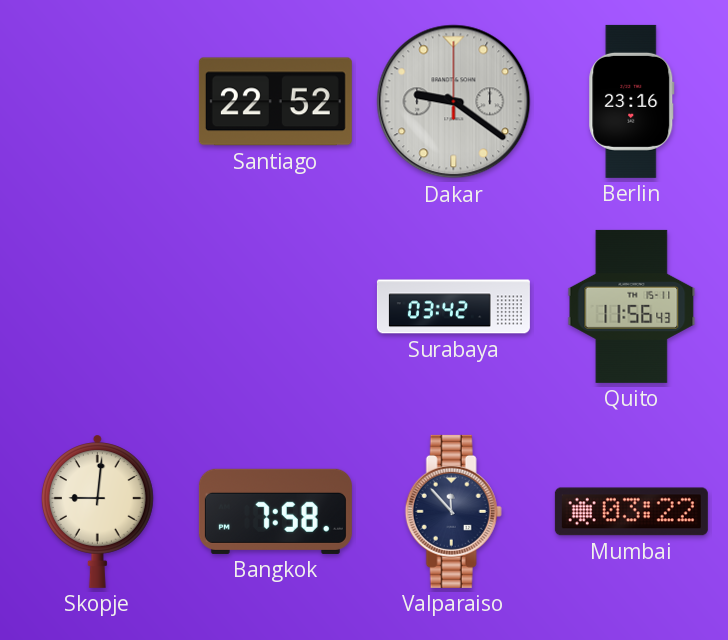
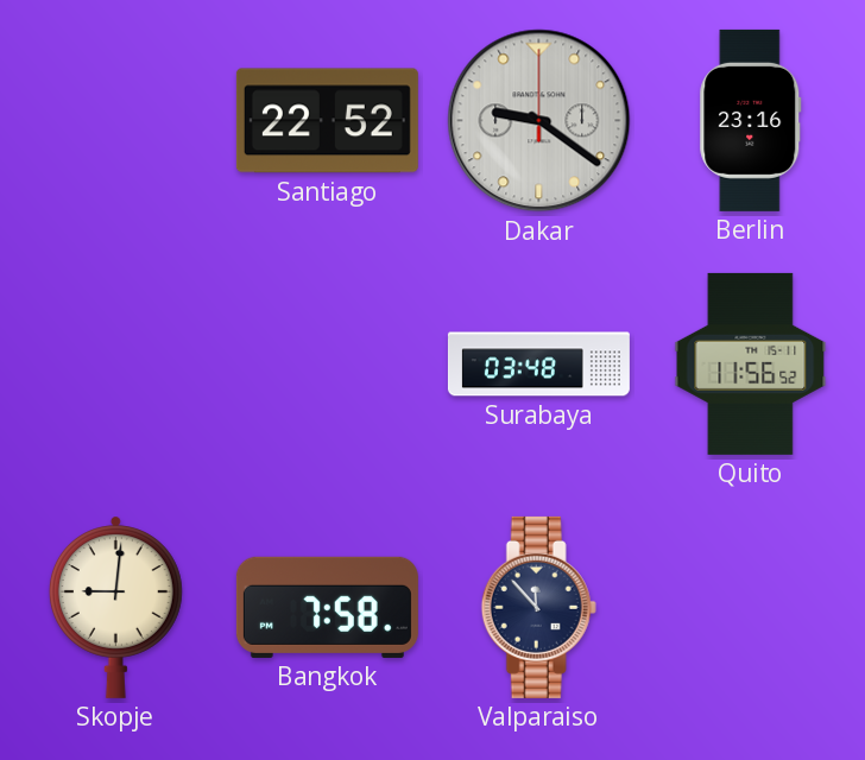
Surabaya: 03:42 -> 03:48 (538, 365)
Quito: 11:56:43 -> 11:56:52 (751, 363)
Mumbai: 03:22 -> none (631, 512)
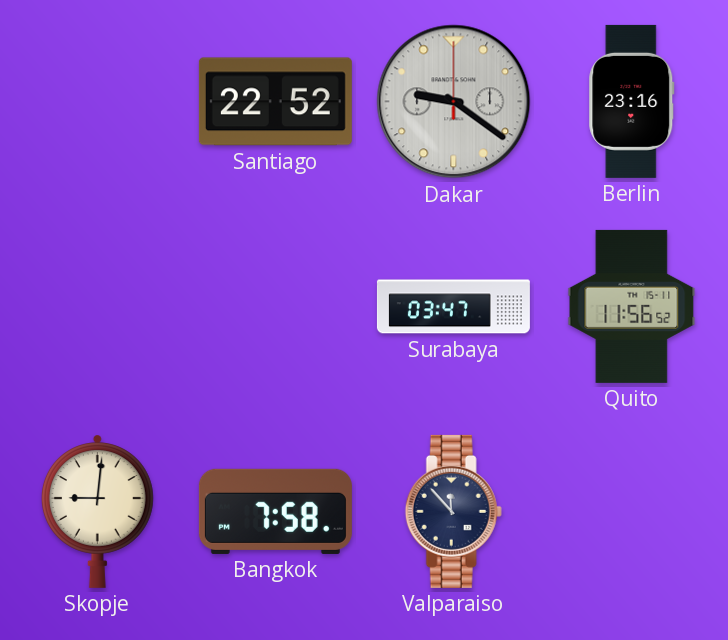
Surabaya: 03:48 -> 03:47 (453, 307)
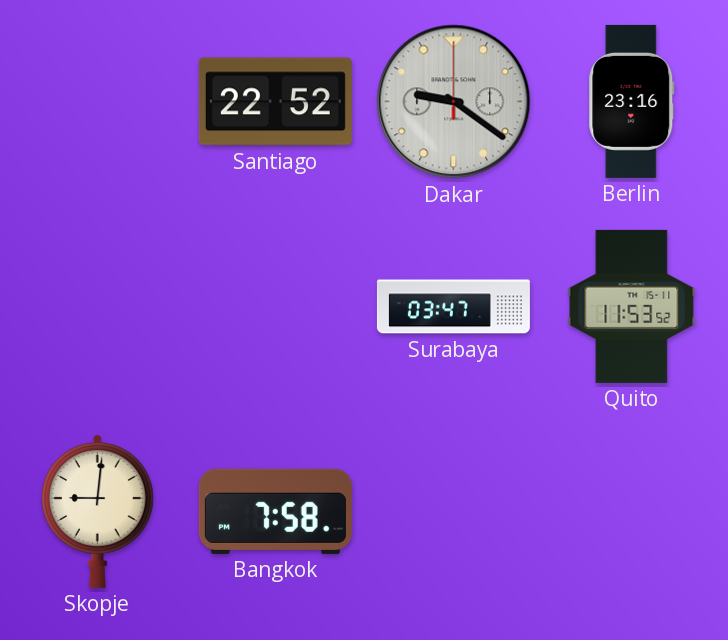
Quito: 11:56 -> 11:53 (632, 306)
Valparaiso: 11:53 -> none (453, 511)
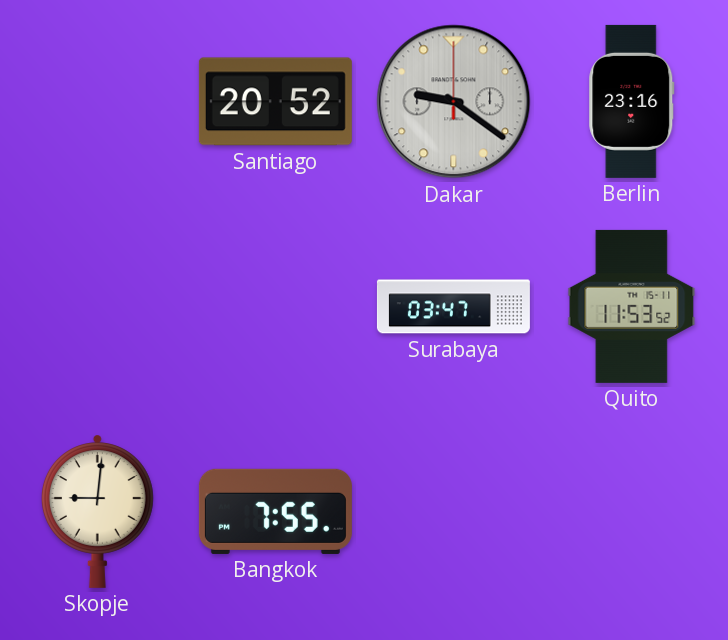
Santiago: 22:52 -> 20:52 (275, 102)
Bangkok: 7:58 -> 7:55 (275, 511)
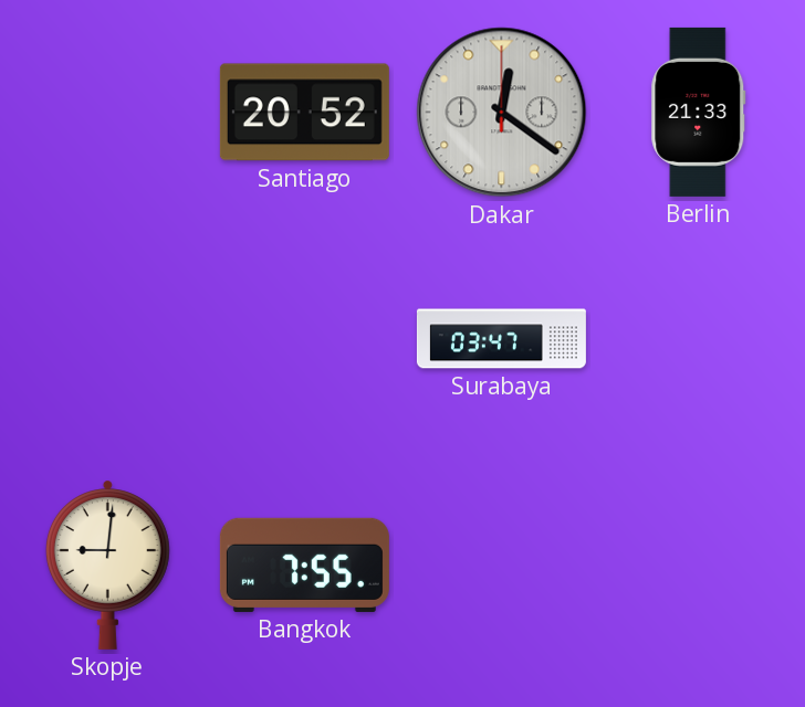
Dakar: 9:21 -> 12:21 (502, 113)
Berlin: 23:16 -> 21:33 (699, 112)
Quito: 11:53 -> none (632, 306)
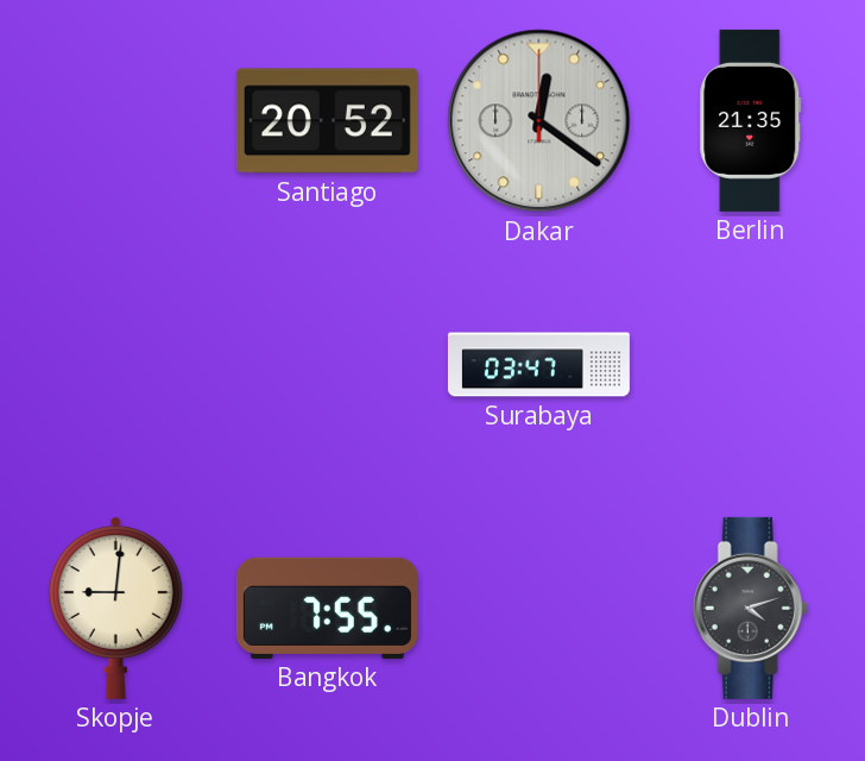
Berlin: 21:33 -> 21:35 (751, 120)
Dublin: none -> 4:12 (750, 608)
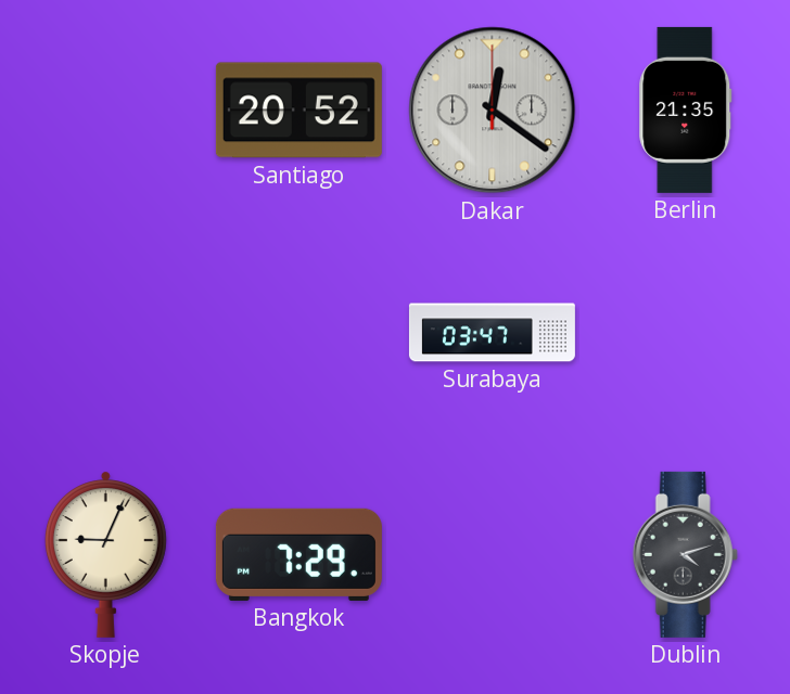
Skopje: 9:01 -> 9:04 (105, 554)
Bangkok: 7:55 -> 7:29 (298, 554)
